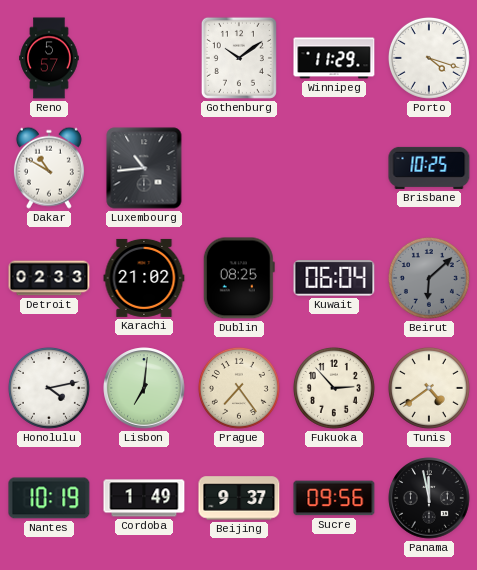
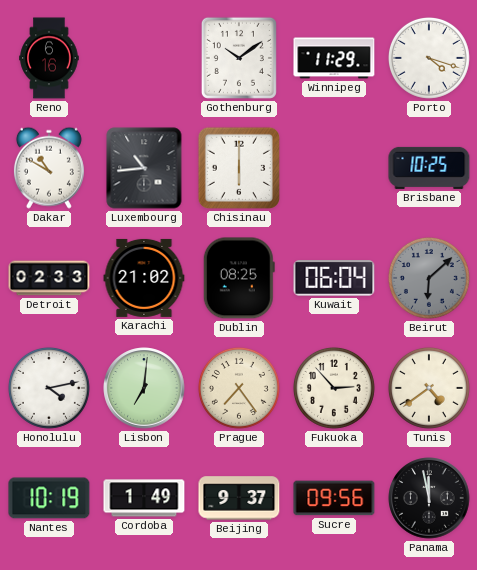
Reno: 5:57 -> 6:16 (49, 58)
Chisinau: none -> 6:00 (239, 168)
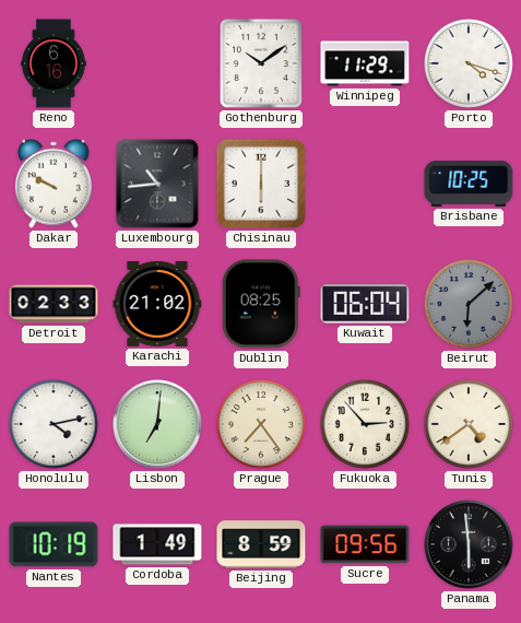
Dakar: 10:50 -> 9:50 (54, 184)
Beijing: 9:37 -> 8:59 (261, 544)
Panama: 11:58 -> 5:59 (469, 544)
